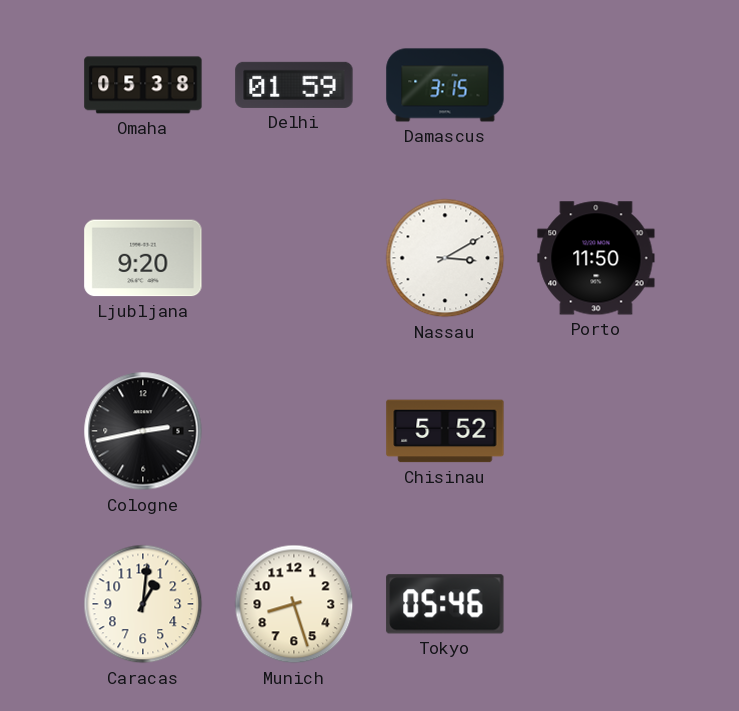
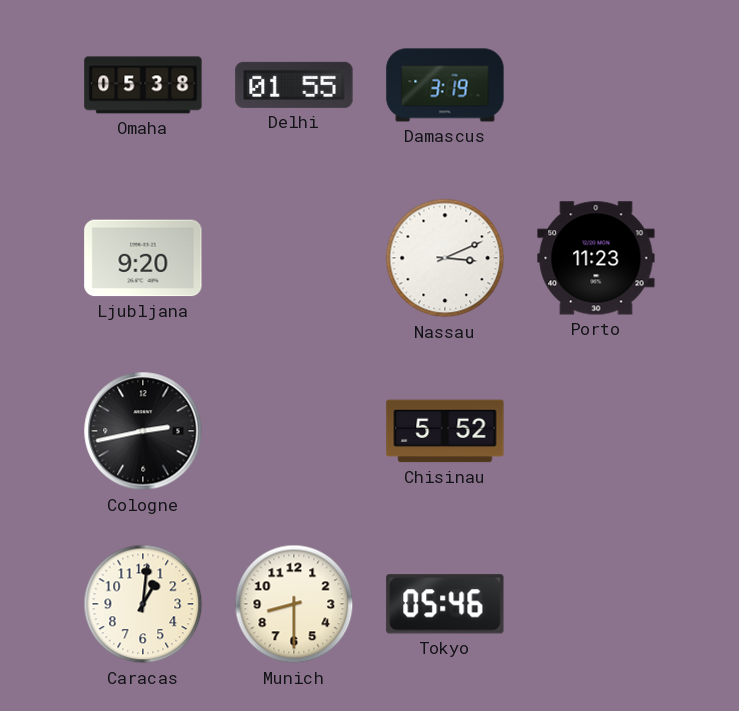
Delhi: 01:59 -> 01:55 (294, 85)
Damascus: 3:15 -> 3:19 (445, 85)
Nassau: 3:10 -> 3:11 (445, 258)
Porto: 11:50 -> 11:23 (596, 258)
Munich: 8:27 -> 8:30 (294, 604)
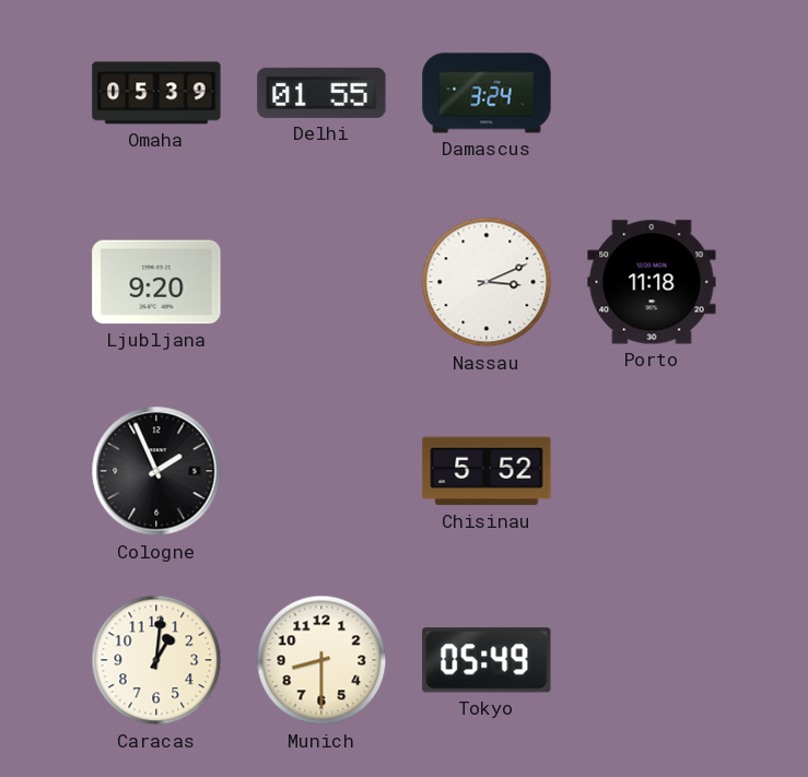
Omaha: 05:38 -> 05:39 (156, 93)
Damascus: 3:19 -> 3:24 (487, 93)
Porto: 11:23 -> 11:18 (652, 282)
Cologne: 2:43 -> 1:56 (156, 471)
Tokyo: 05:46 -> 05:49 (487, 660)
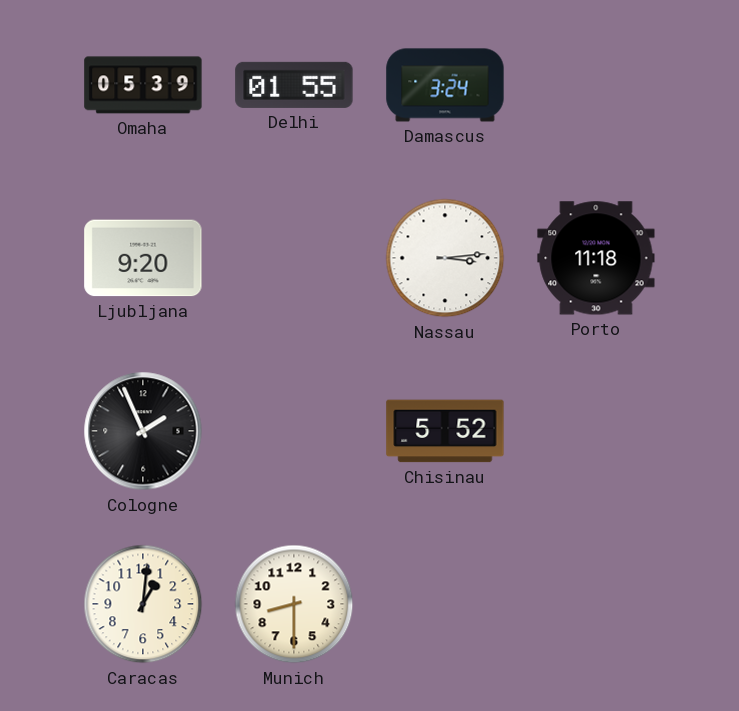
Nassau: 3:11 -> 3:14 (445, 258)
Tokyo: 05:49 -> none (487, 660)
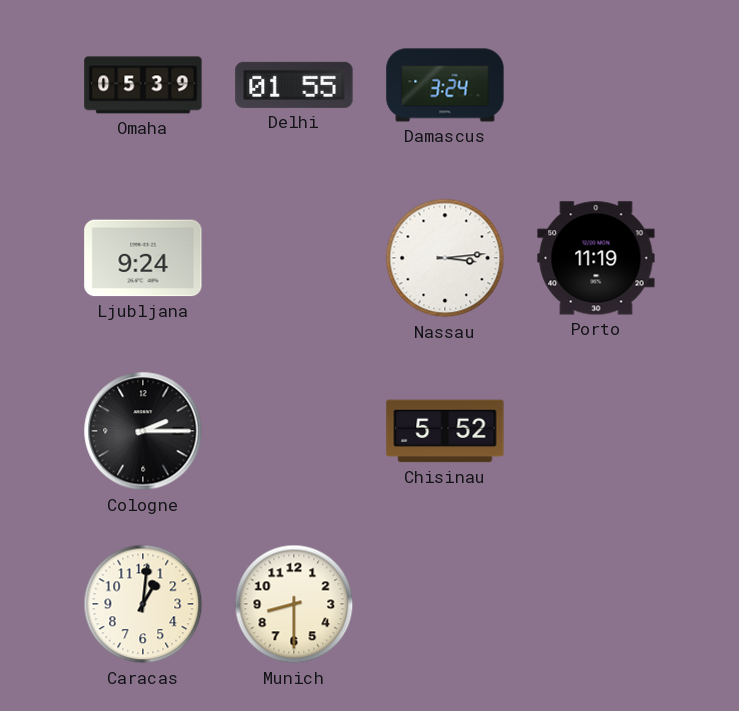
Ljubljana: 9:20 -> 9:24 (143, 258)
Porto: 11:18 -> 11:19 (596, 258)
Cologne: 1:56 -> 2:15 (143, 431)
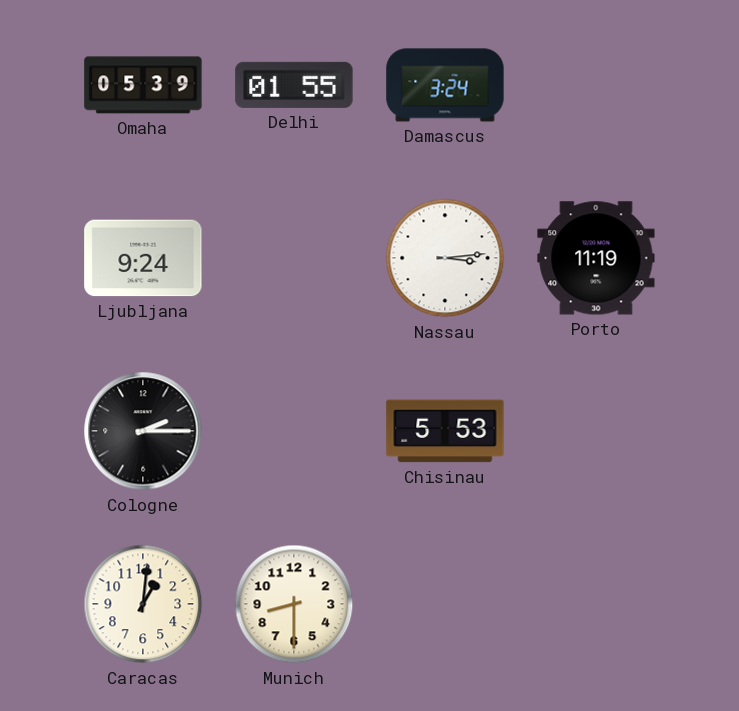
Chisinau: 5:52 -> 5:53 (445, 431)
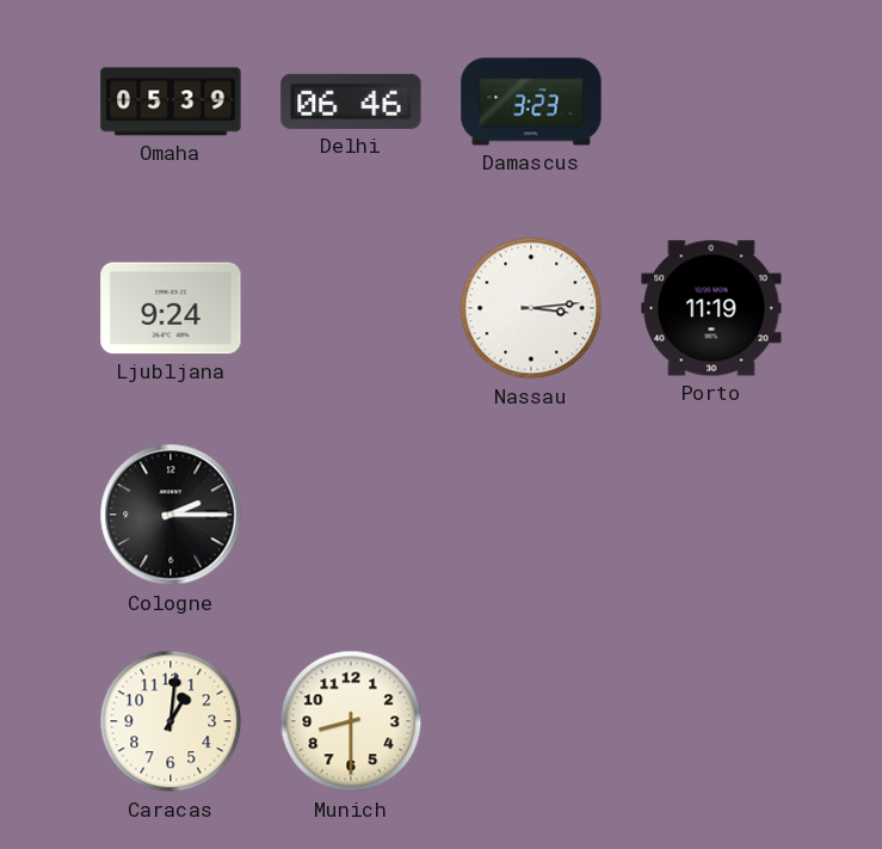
Delhi: 01:55 -> 06:46 (351, 101)
Damascus: 3:24 -> 3:23 (531, 101)
Chisinau: 5:53 -> none (445, 431)
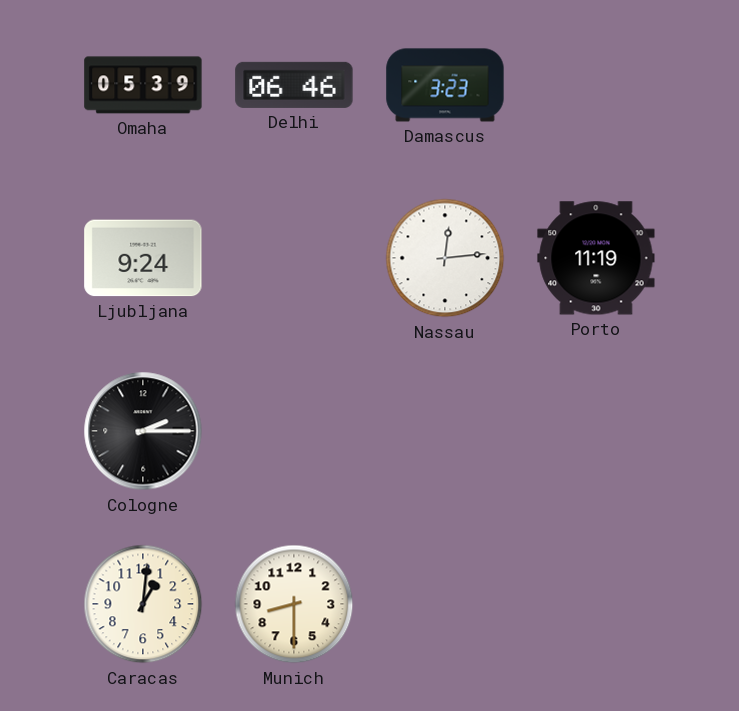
Nassau: 3:14 -> 12:14 (445, 258)
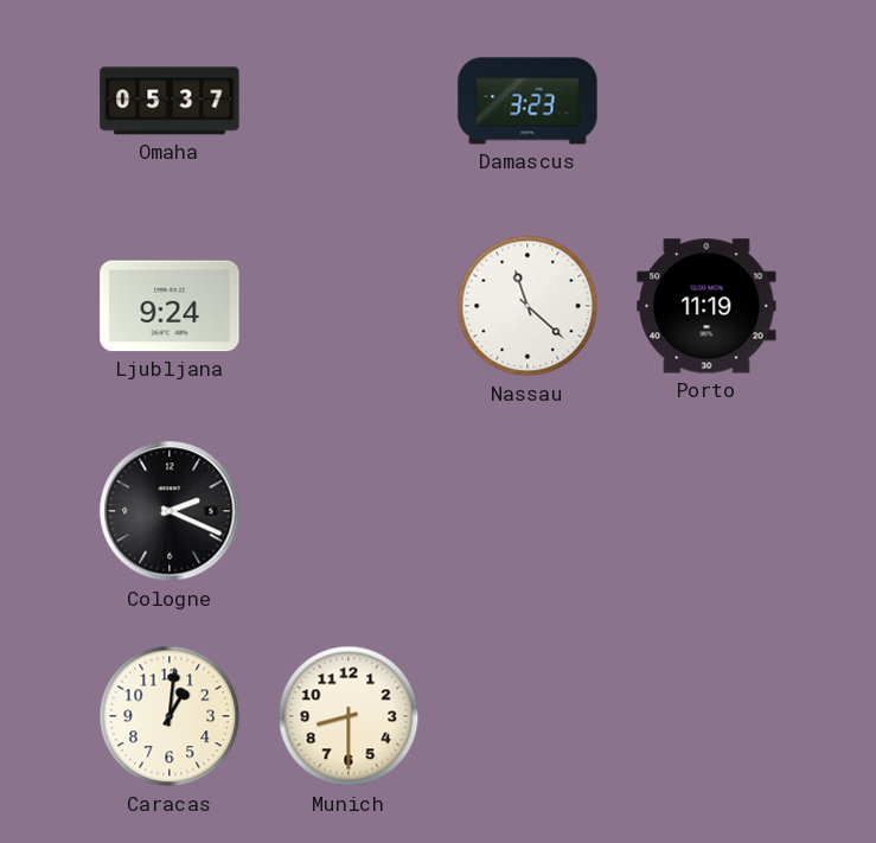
Omaha: 05:39 -> 05:37 (170, 101)
Delhi: 06:46 -> none (294, 85)
Nassau: 12:14 -> 11:22 (527, 306)
Cologne: 2:15 -> 2:19 (170, 511)
